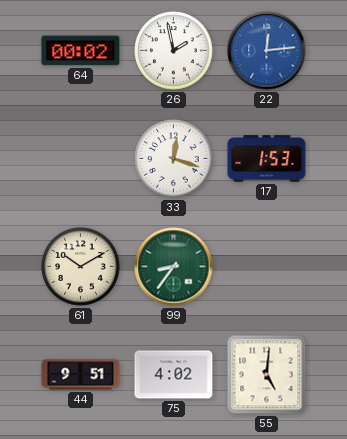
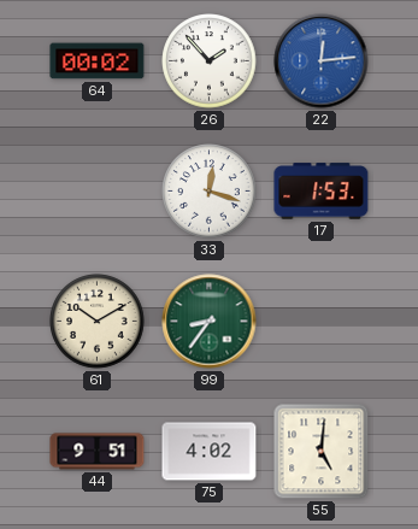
26: 1:58 -> 1:53 (210, 61)
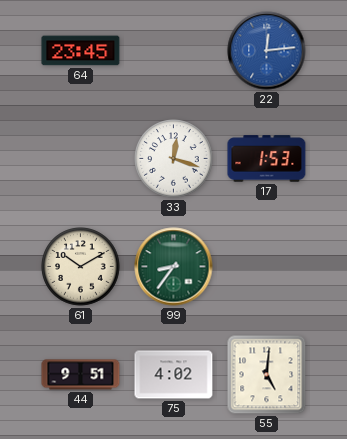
64: 00:02 -> 23:45 (81, 51)
26: 1:53 -> none (210, 61)
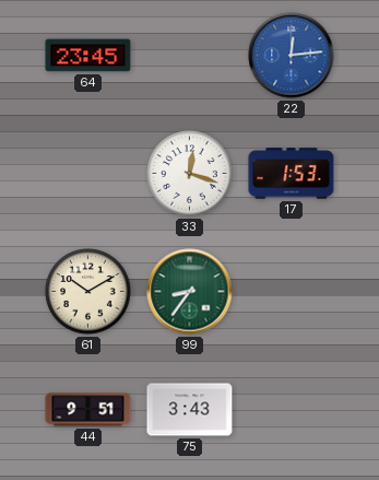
75: 4:02 -> 3:43 (190, 410)
55: 5:01 -> none (267, 375)
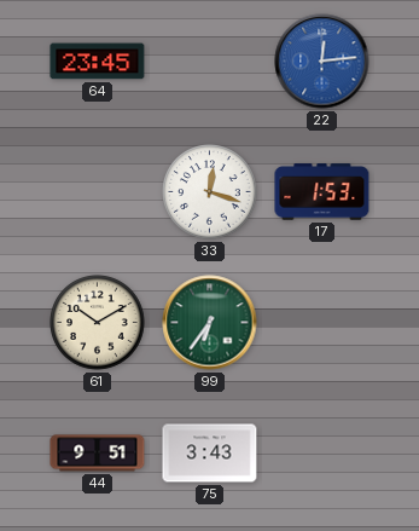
99: 8:36 -> 6:36 (210, 323)
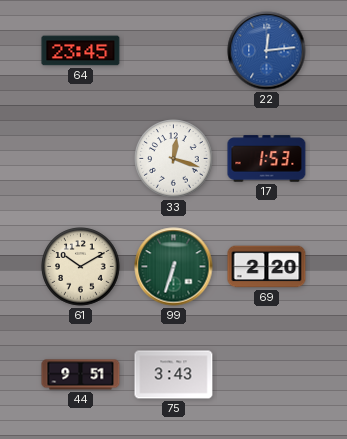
99: 6:36 -> 6:33 (174, 267)
69: none -> 2:20 (267, 267)
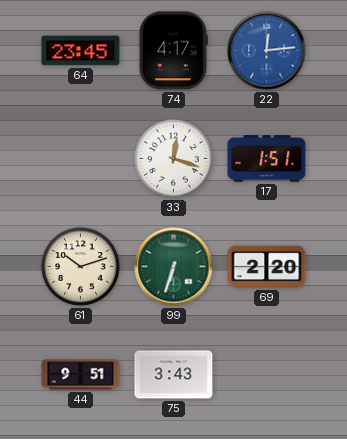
74: none -> 4:17 (173, 51)
17: 1:53 -> 1:51 (267, 159)
61: 10:10 -> 10:12 (81, 267)
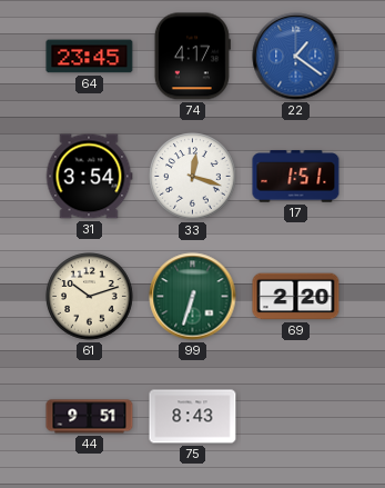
22: 12:14 -> 1:21 (296, 57)
31: none -> 3:54 (89, 177)
75: 3:43 -> 8:43 (193, 417)
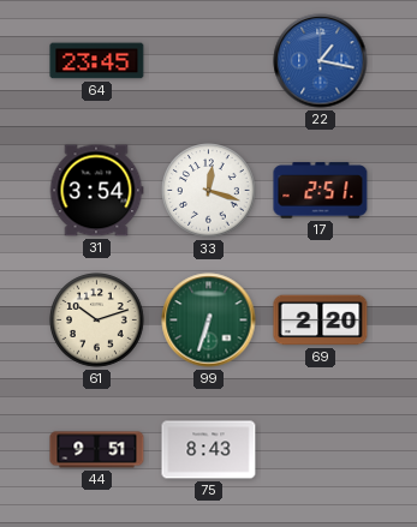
74: 4:17 -> none (192, 57)
22: 1:21 -> 1:17 (321, 61)
17: 1:51 -> 2:51 (321, 191)
